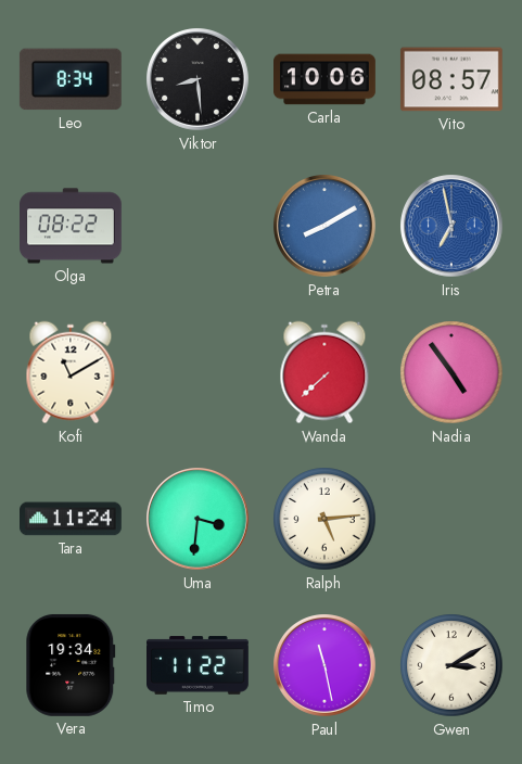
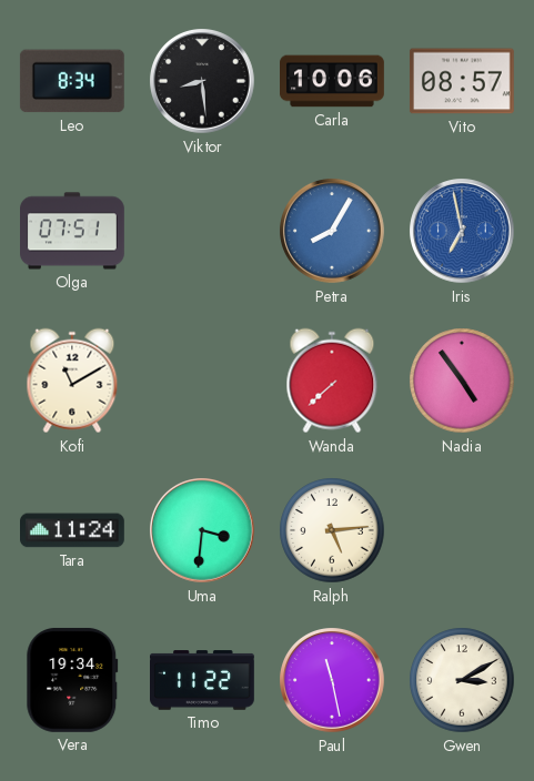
Olga: 08:22 -> 07:51 (73, 231)
Petra: 8:10 -> 8:05 (333, 232)
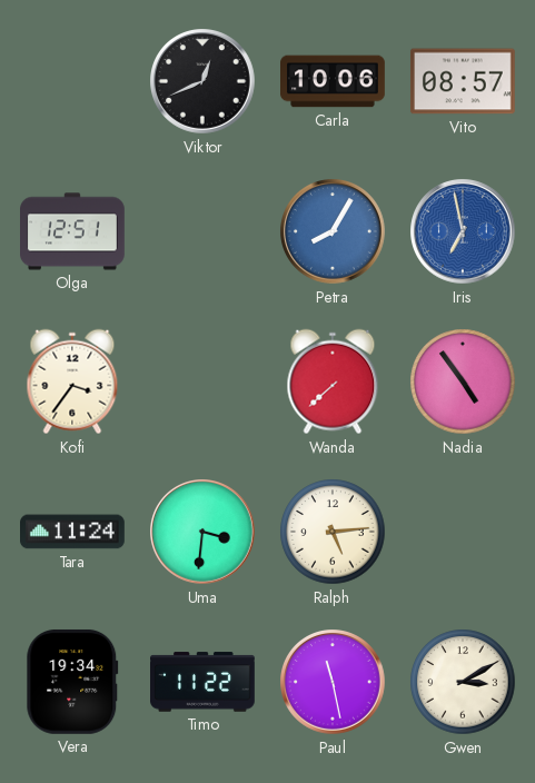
Leo: 8:34 -> none (72, 81)
Viktor: 8:29 -> 12:41 (204, 82)
Olga: 07:51 -> 12:51 (73, 231)
Kofi: 11:10 -> 3:36 (72, 381)
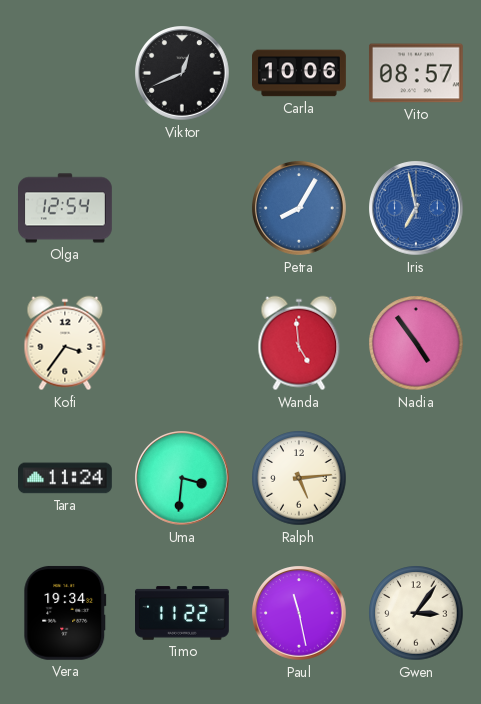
Olga: 12:51 -> 12:54 (66, 208)
Wanda: 7:38 -> 4:59 (299, 343)
Gwen: 3:10 -> 3:06 (416, 613)
